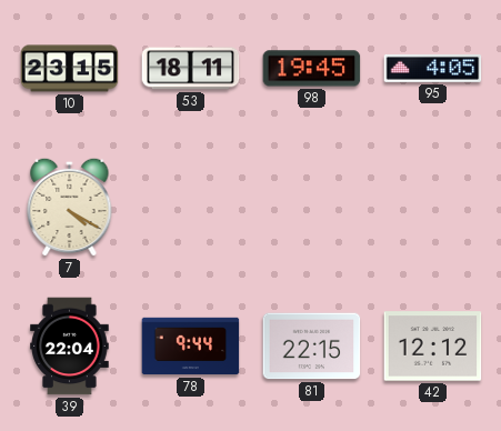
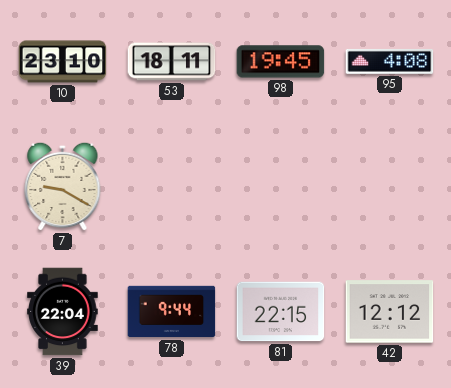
10: 23:15 -> 23:10 (63, 62)
95: 4:05 -> 4:08 (390, 61)
7: 4:20 -> 9:20 (63, 186)
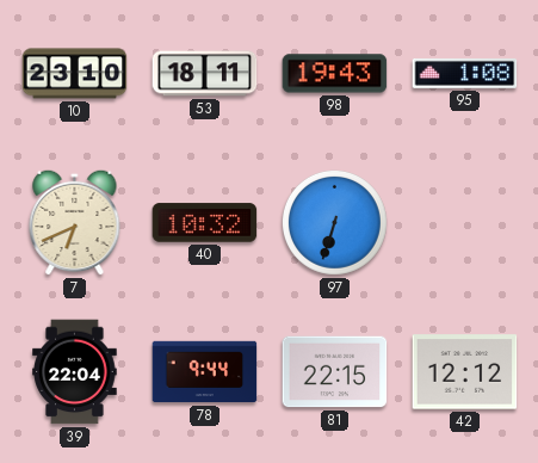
98: 19:45 -> 19:43 (335, 74)
95: 4:08 -> 1:08 (465, 73)
7: 9:20 -> 6:41 (75, 222)
40: none -> 10:32 (205, 223)
97: none -> 6:33 (335, 223)
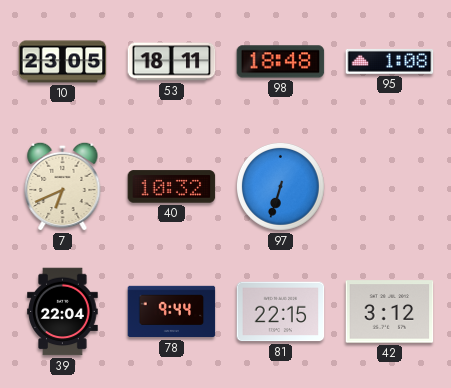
10: 23:10 -> 23:05 (63, 62)
98: 19:43 -> 18:48 (281, 62)
42: 12:12 -> 3:12 (390, 312)
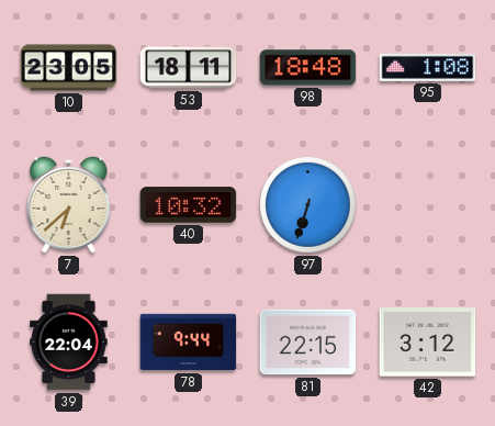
7: 6:41 -> 6:38 (69, 204)
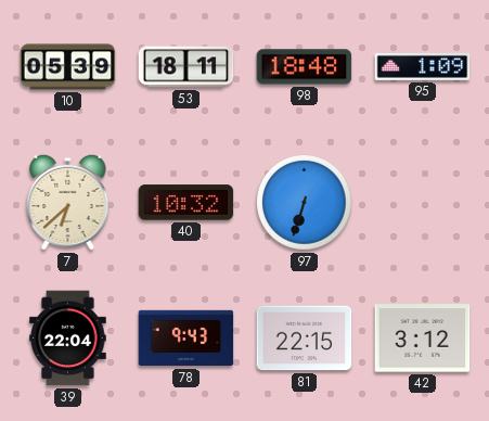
10: 23:05 -> 05:39 (68, 67)
95: 1:08 -> 1:09 (423, 66)
78: 9:44 -> 9:43 (186, 339)
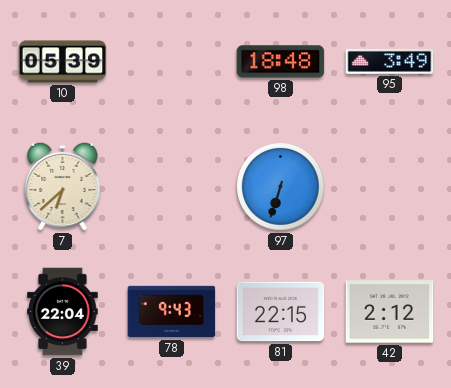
53: 18:11 -> none (186, 67)
95: 1:09 -> 3:49 (390, 61)
40: 10:32 -> none (186, 203)
42: 3:12 -> 2:12 (390, 312)
